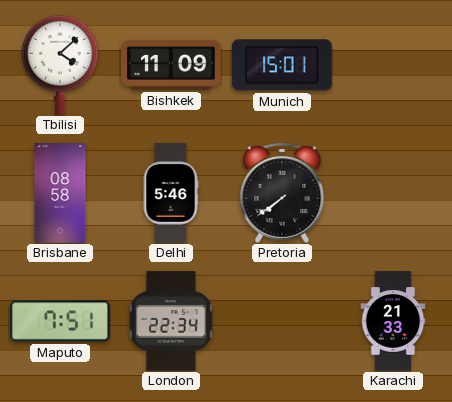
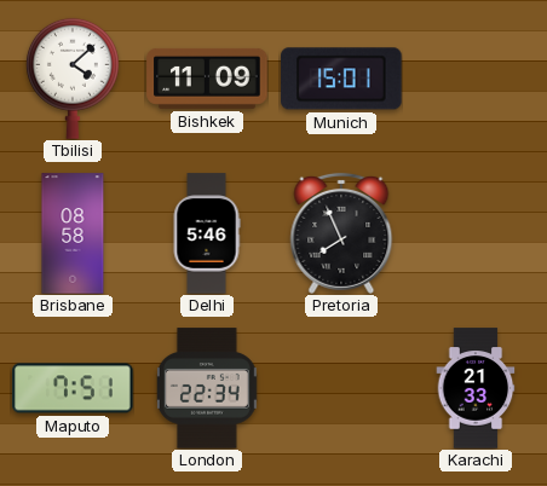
Pretoria: 7:39 -> 7:56 (341, 233)
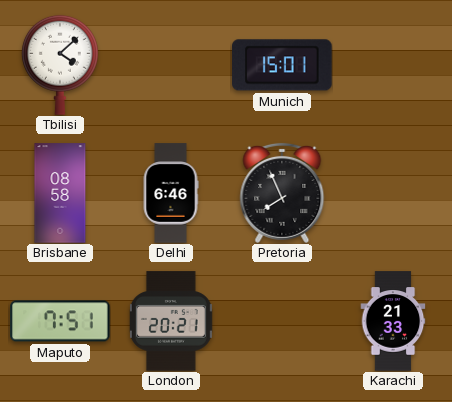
Bishkek: 11:09 -> none (207, 79)
Delhi: 5:46 -> 6:46 (171, 193)
London: 22:34 -> 20:21 (171, 321)
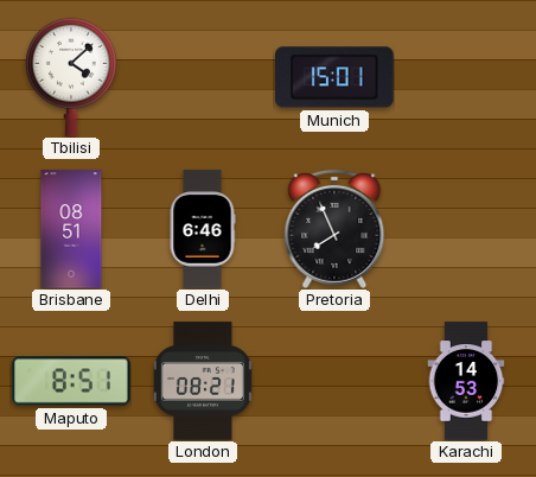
Brisbane: 08:58 -> 08:51 (71, 229)
Maputo: 7:51 -> 8:51 (71, 381)
London: 20:21 -> 08:21 (203, 381)
Karachi: 21:33 -> 14:53 (466, 381)
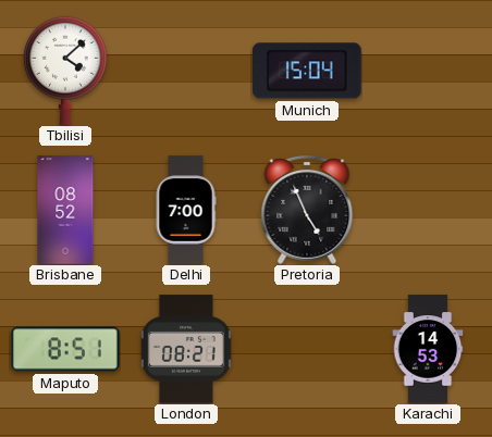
Munich: 15:01 -> 15:04 (307, 71)
Brisbane: 08:51 -> 08:52 (65, 210)
Delhi: 6:46 -> 7:00 (186, 210)
Pretoria: 7:56 -> 4:56 (307, 210)
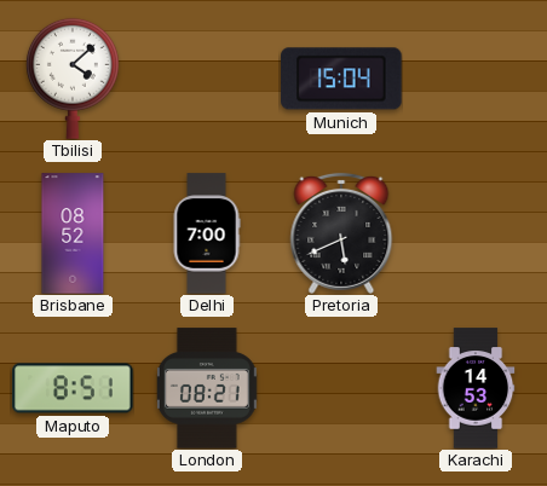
Pretoria: 4:56 -> 5:41 (341, 233)
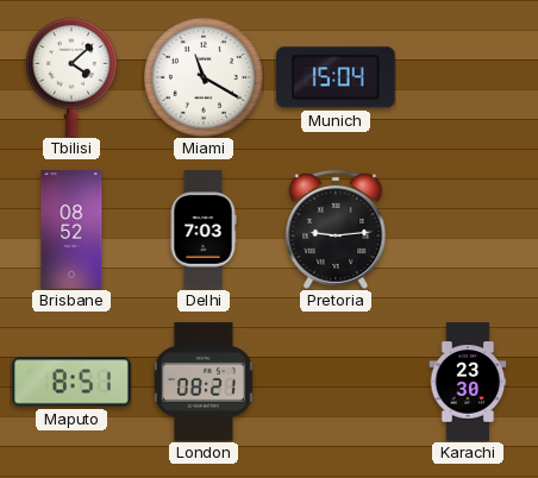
Miami: none -> 11:20 (204, 77)
Delhi: 7:00 -> 7:03 (204, 229)
Pretoria: 5:41 -> 9:14 (336, 229)
Karachi: 14:53 -> 23:30 (468, 382)
